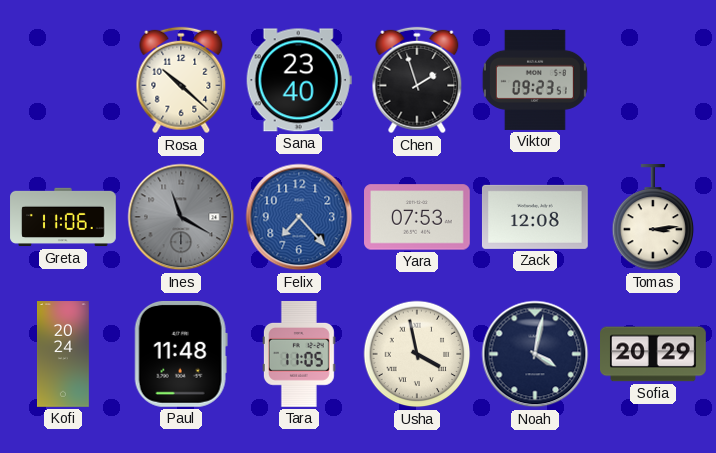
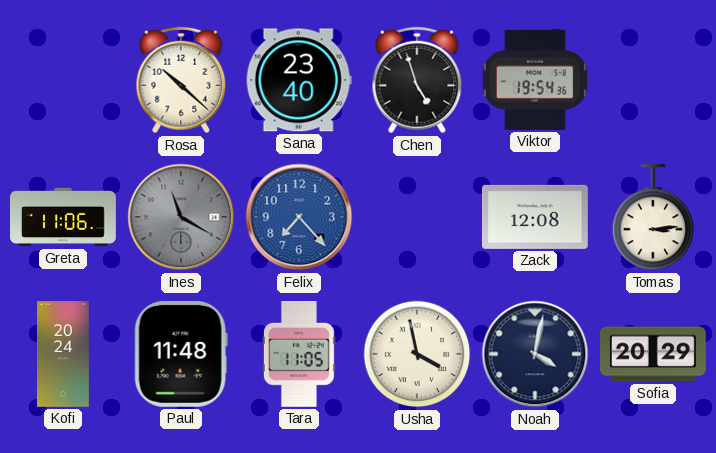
Chen: 1:57 -> 4:57 (417, 80)
Viktor: 09:23 -> 19:54 (535, 80)
Yara: 07:53 -> none (418, 217)
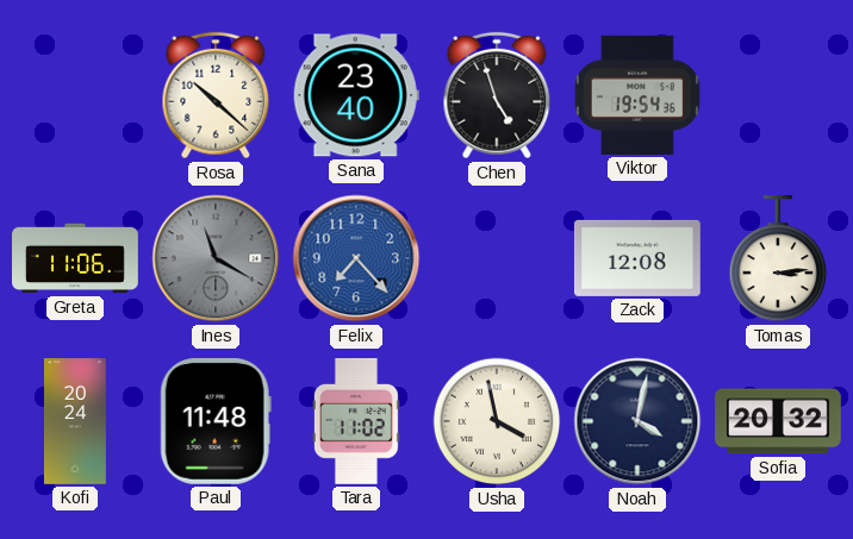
Tara: 11:05 -> 11:02 (356, 422)
Sofia: 20:29 -> 20:32 (779, 421)
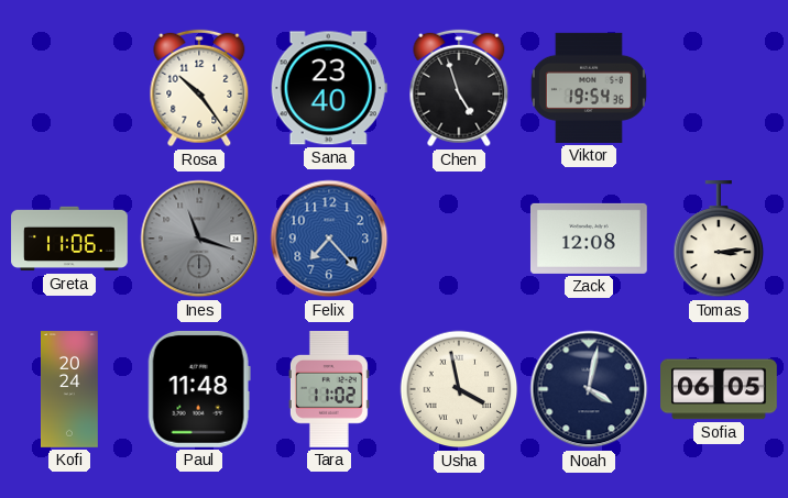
Rosa: 10:22 -> 10:24 (199, 88)
Ines: 11:20 -> 11:18 (199, 239)
Sofia: 20:32 -> 06:05 (720, 389)
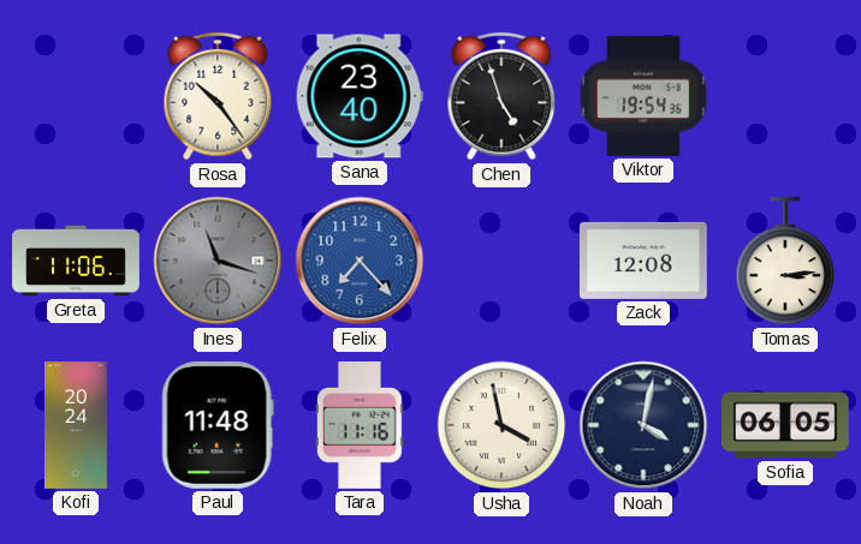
Tara: 11:02 -> 11:16 (360, 426)
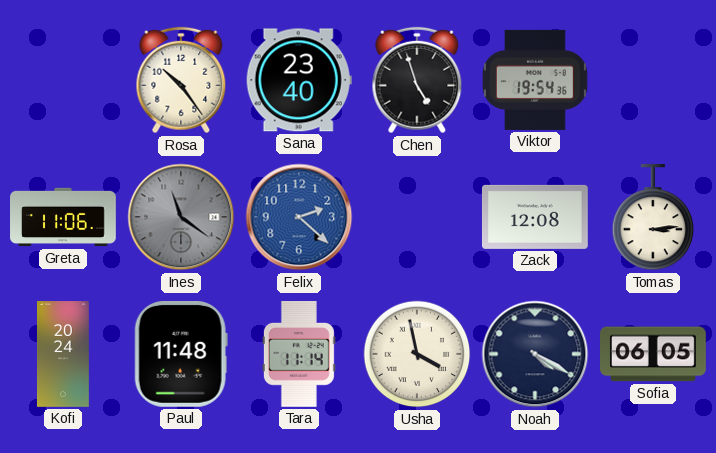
Ines: 11:18 -> 11:21 (181, 217)
Felix: 7:23 -> 2:22 (299, 217)
Tara: 11:16 -> 11:14 (299, 355)
Noah: 4:02 -> 4:20 (535, 354)
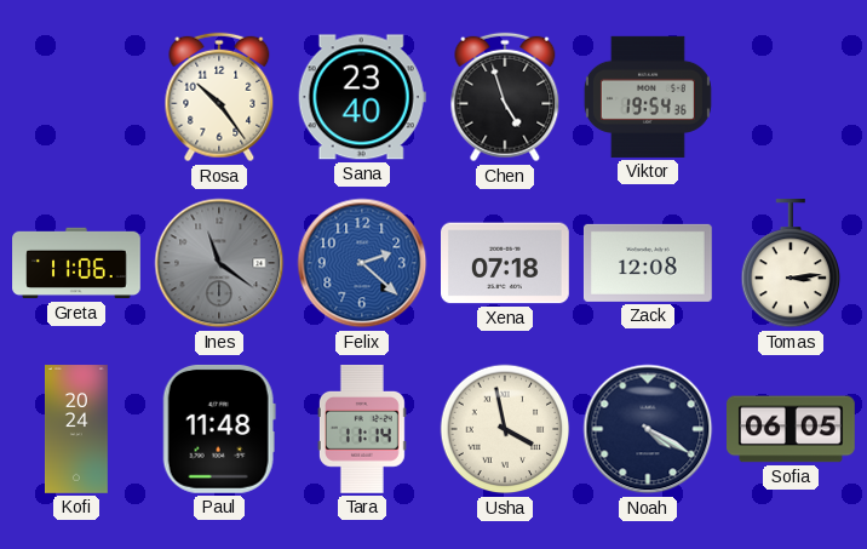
Xena: none -> 07:18 (506, 263)
